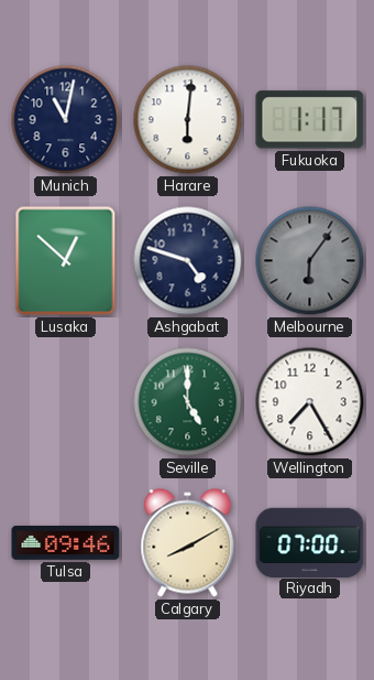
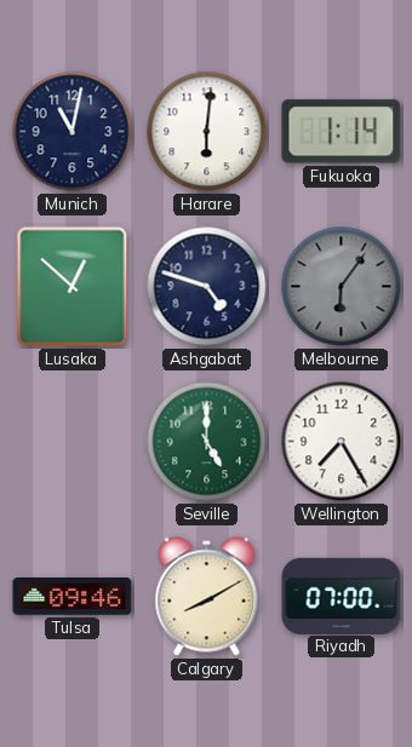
Fukuoka: 1:17 -> 1:14 (342, 132)
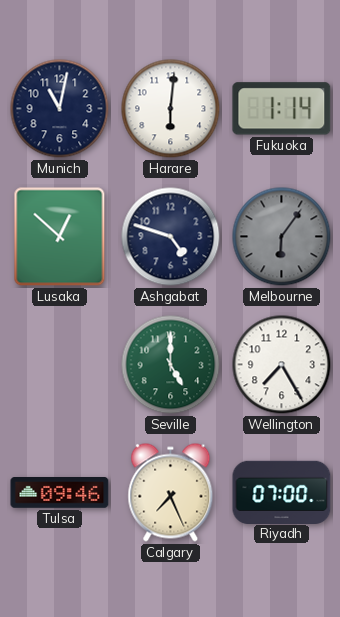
Calgary: 8:10 -> 7:26 (171, 493)
